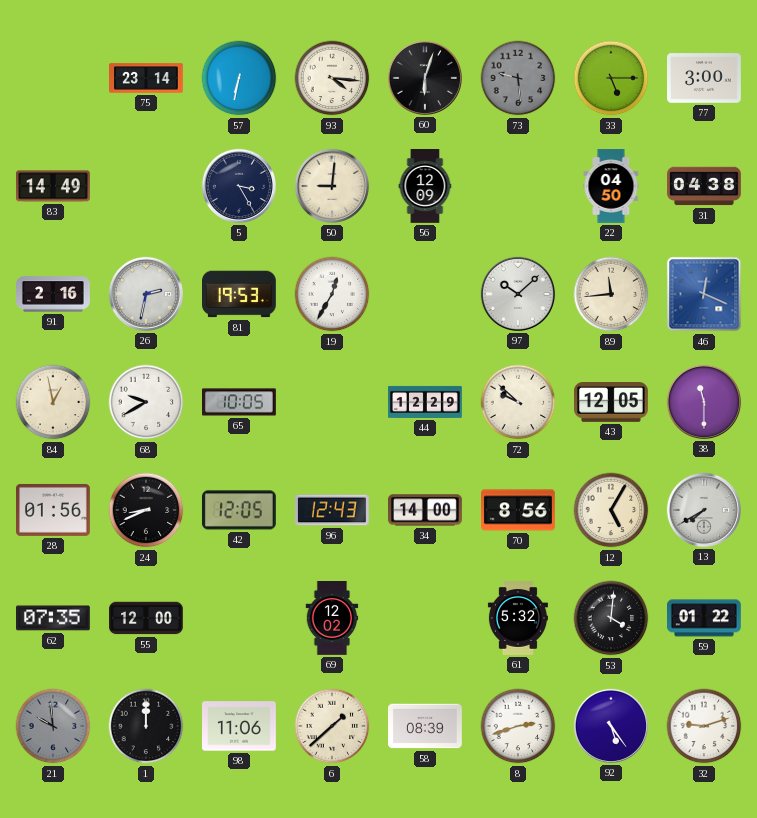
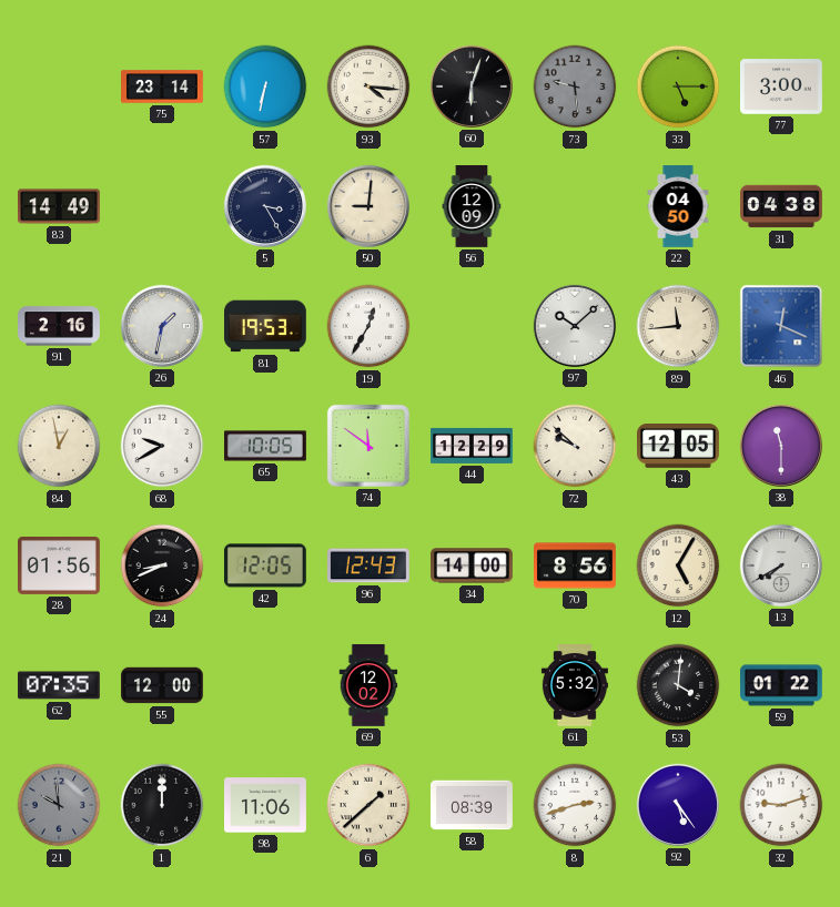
26: 2:32 -> 1:32 (162, 326)
74: none -> 11:51 (368, 446)
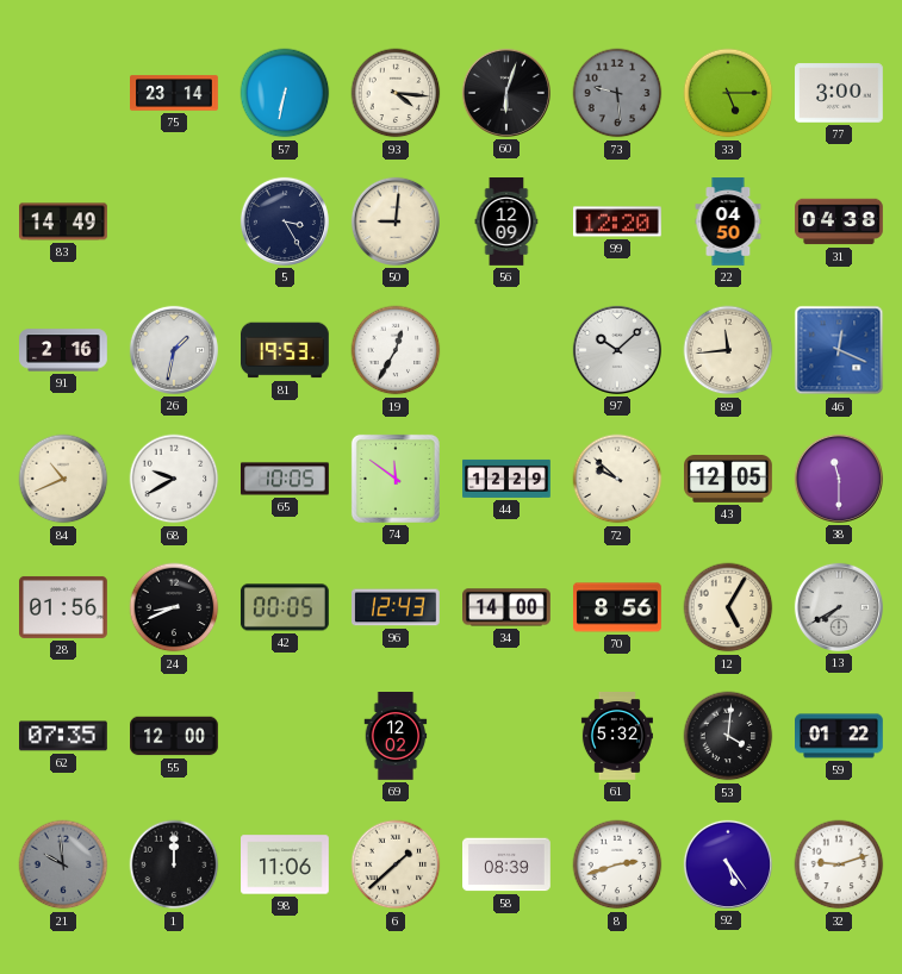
99: none -> 12:20 (618, 221)
84: 12:58 -> 10:41 (63, 479)
42: 12:05 -> 00:05 (285, 607)
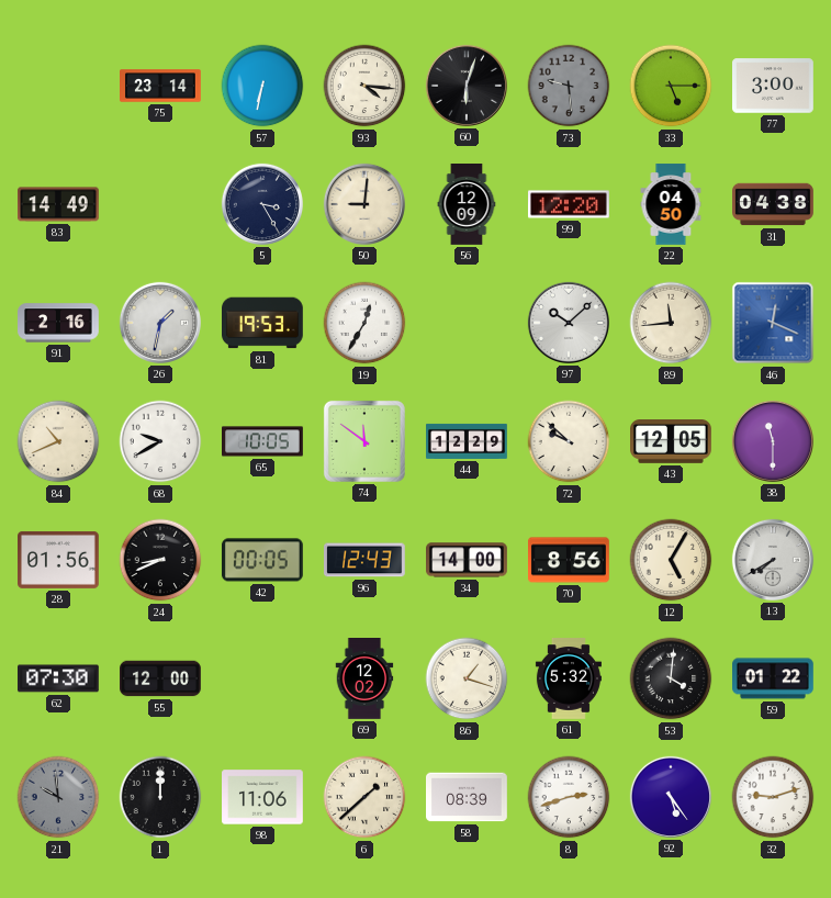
62: 07:35 -> 07:30 (59, 678)
86: none -> 1:18 (467, 678)
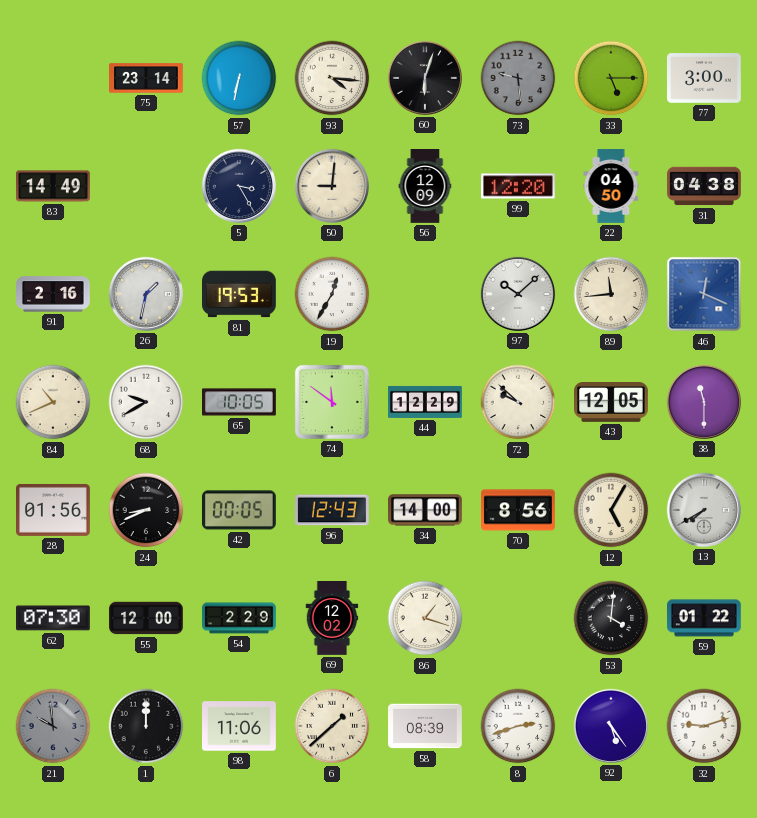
54: none -> 2:29 (239, 618)
61: 5:32 -> none (569, 680)
